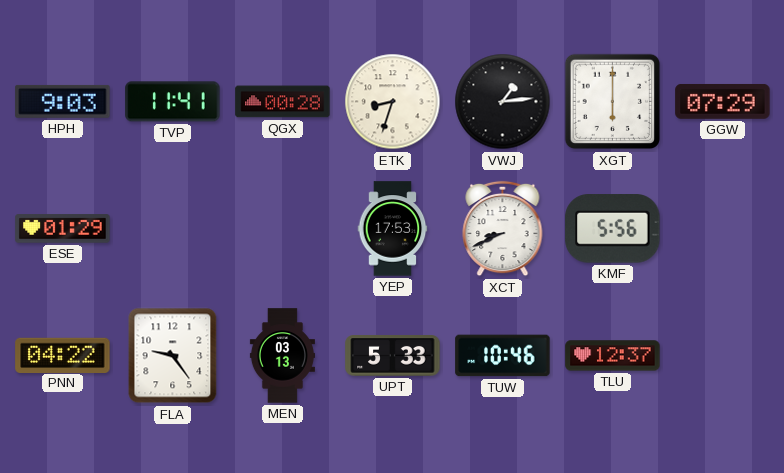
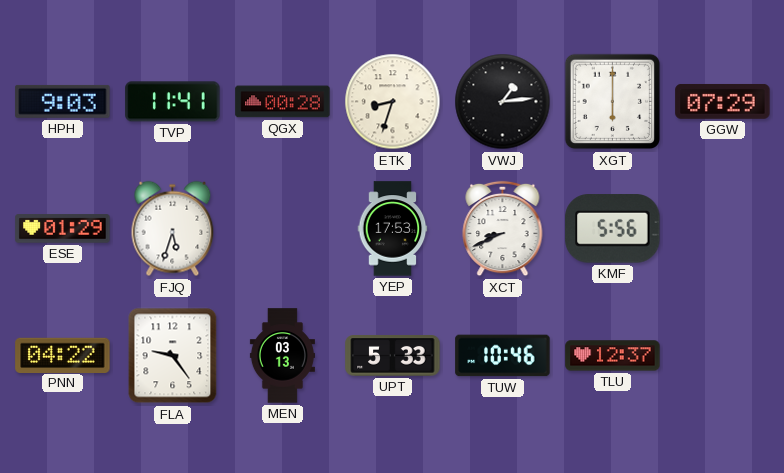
FJQ: none -> 5:33 (173, 229)
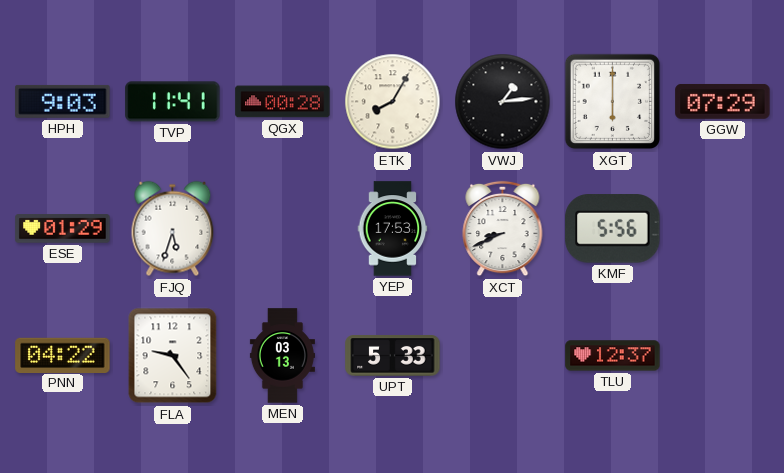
ETK: 8:33 -> 8:05 (393, 102)
TUW: 10:46 -> none (503, 356)
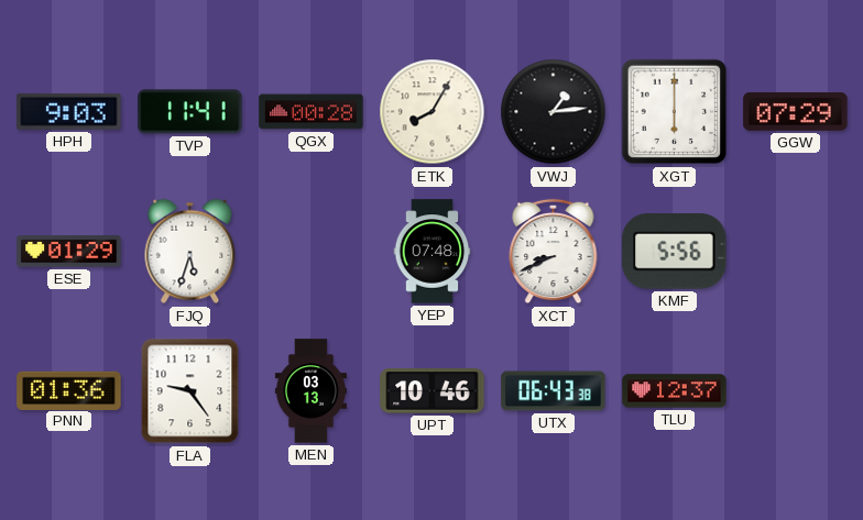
YEP: 17:53 -> 07:48 (433, 252)
PNN: 04:22 -> 01:36 (69, 390)
UPT: 5:33 -> 10:46 (433, 391)
UTX: none -> 06:43 (554, 391)
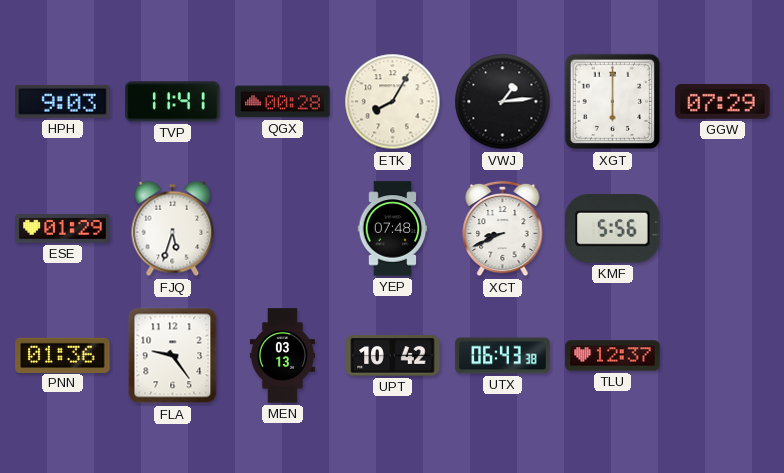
UPT: 10:46 -> 10:42 (393, 356)
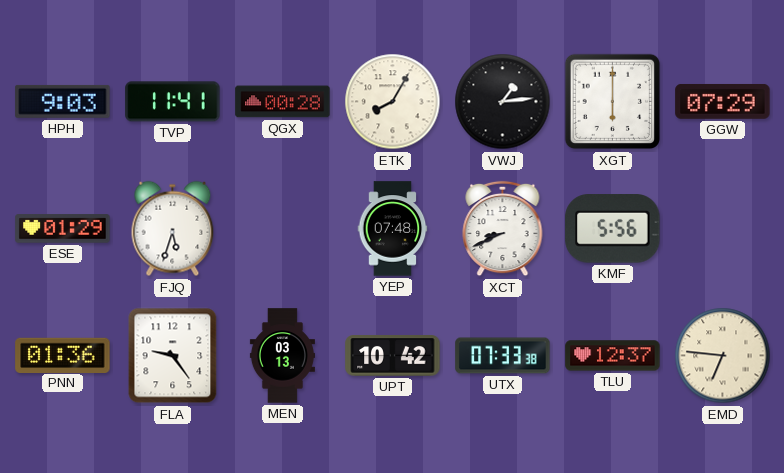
UTX: 06:43 -> 07:33 (503, 356)
EMD: none -> 6:46 (723, 356)
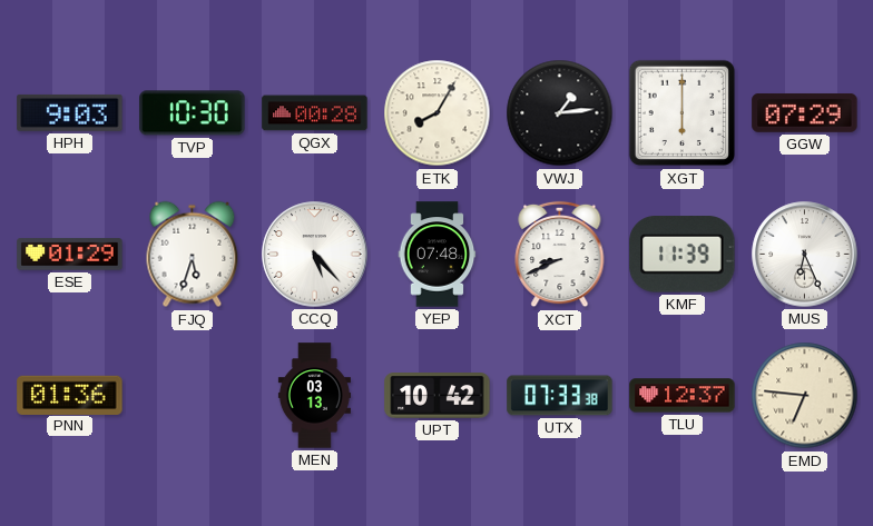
TVP: 11:41 -> 10:30 (193, 113)
CCQ: none -> 5:23 (315, 255)
KMF: 5:56 -> 11:39 (683, 255)
MUS: none -> 6:26 (805, 255)
FLA: 9:24 -> none (173, 356)
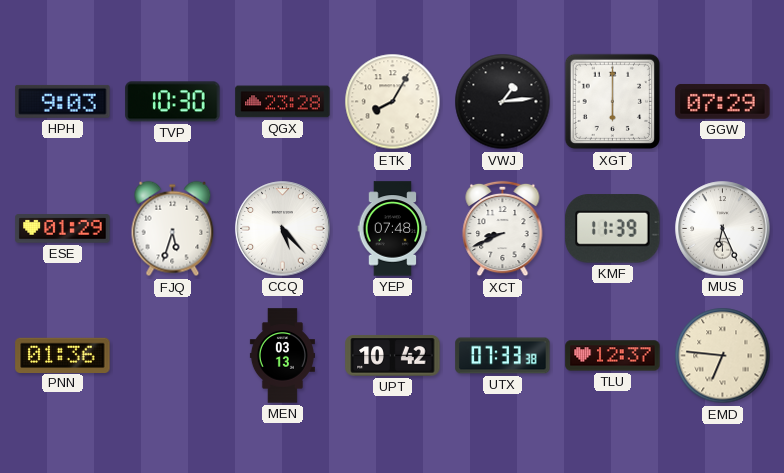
QGX: 00:28 -> 23:28 (283, 102)
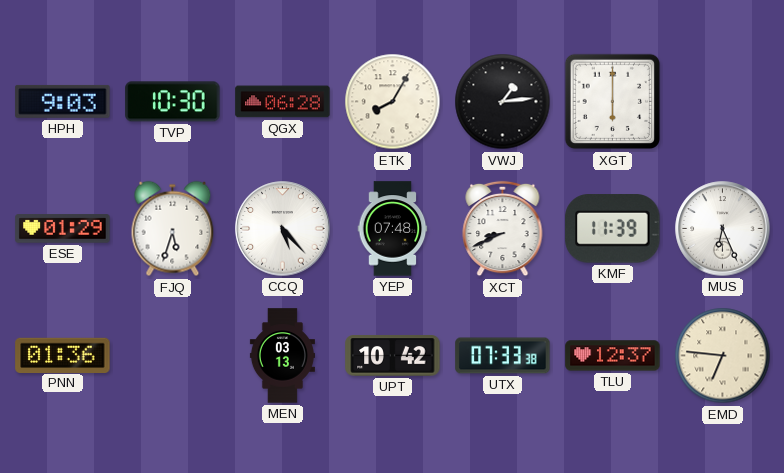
QGX: 23:28 -> 06:28 (283, 102)
GGW: 07:29 -> none (723, 101)
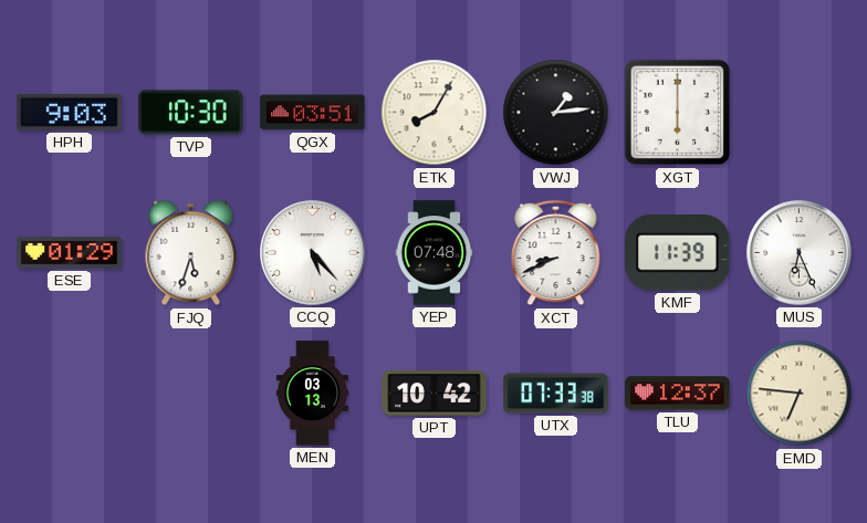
QGX: 06:28 -> 03:51 (313, 113)
PNN: 01:36 -> none (63, 355)
